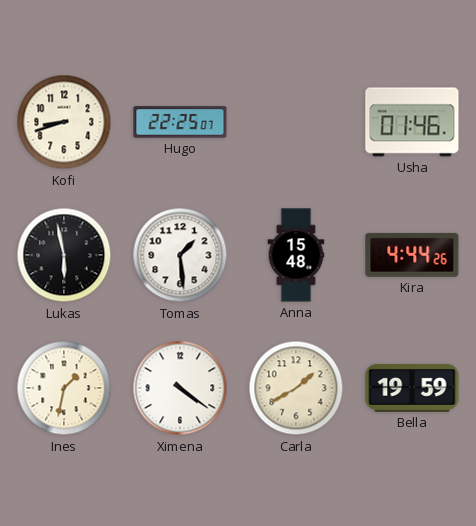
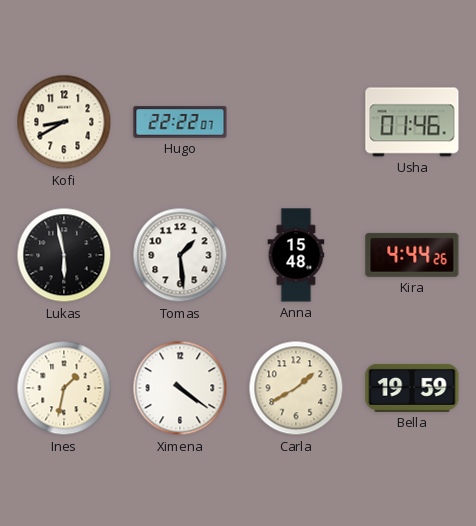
Kofi: 8:42 -> 8:40 (64, 122)
Hugo: 22:25 -> 22:22 (180, 122)
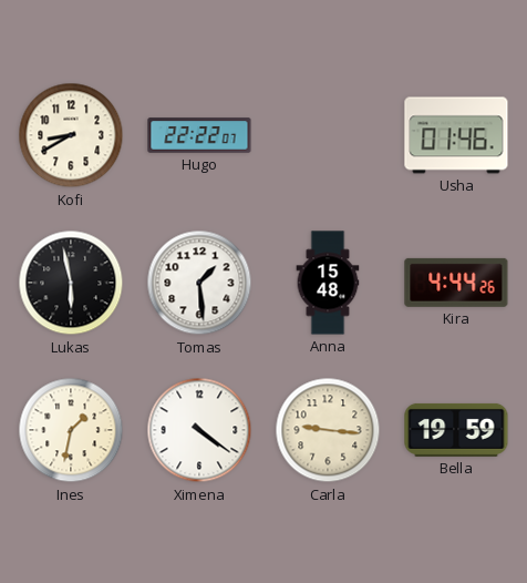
Carla: 1:40 -> 9:16 (328, 430)
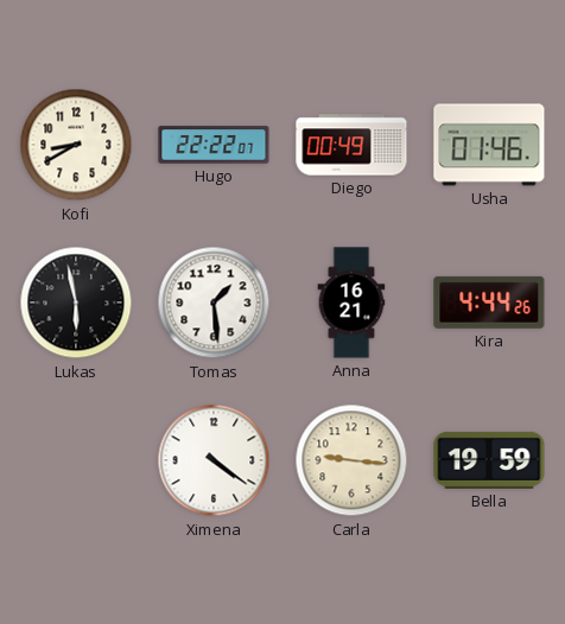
Diego: none -> 00:49 (351, 145)
Anna: 15:48 -> 16:21 (351, 303)
Ines: 1:32 -> none (71, 430)
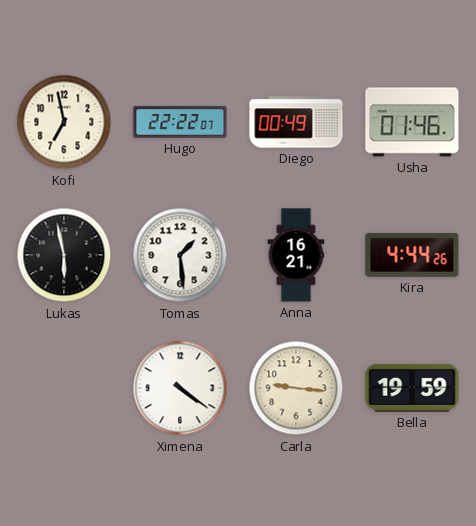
Kofi: 8:40 -> 6:58 (64, 122)
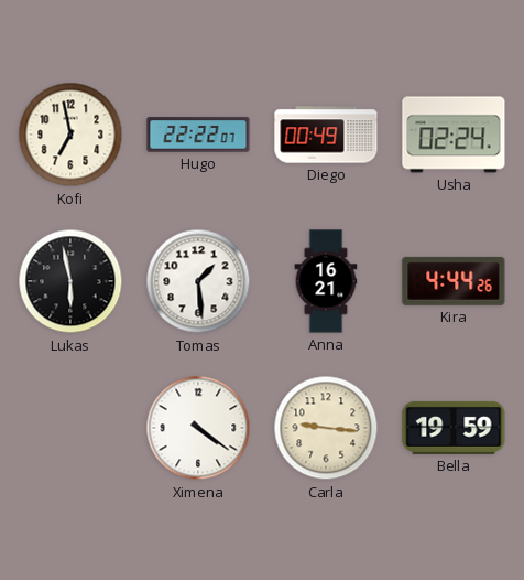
Usha: 01:46 -> 02:24 (454, 135)
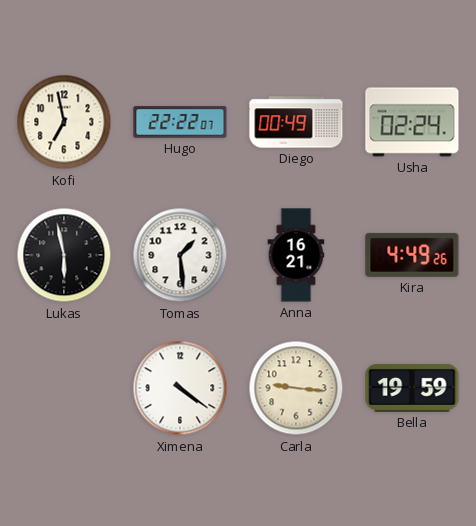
Kira: 4:44 -> 4:49 (412, 255)
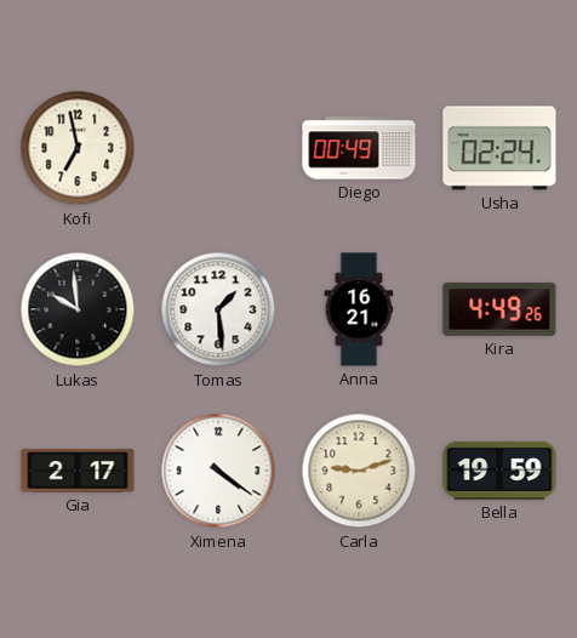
Hugo: 22:22 -> none (180, 122)
Lukas: 5:58 -> 9:59 (78, 309)
Gia: none -> 2:17 (78, 471)
Carla: 9:16 -> 9:12 (359, 471)
